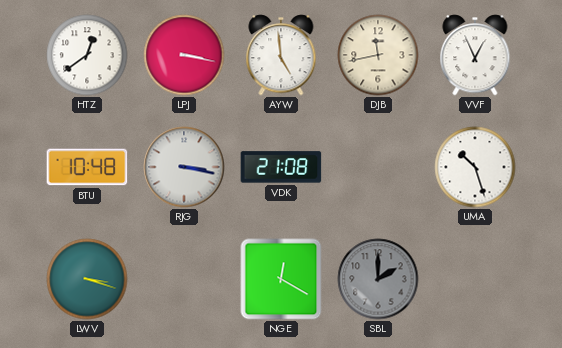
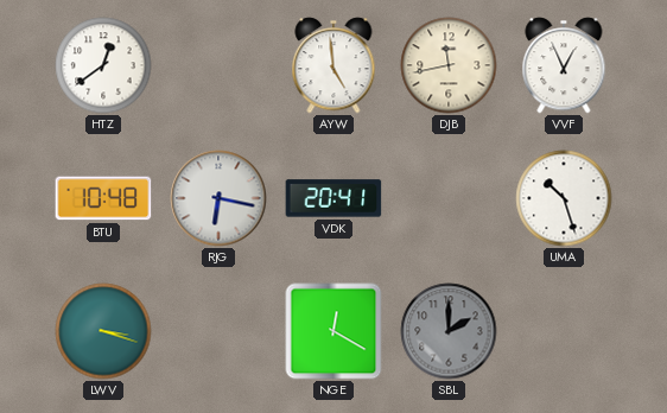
LPJ: 3:17 -> none (184, 55)
RJG: 3:17 -> 6:17 (218, 198)
VDK: 21:08 -> 20:41 (333, 198)
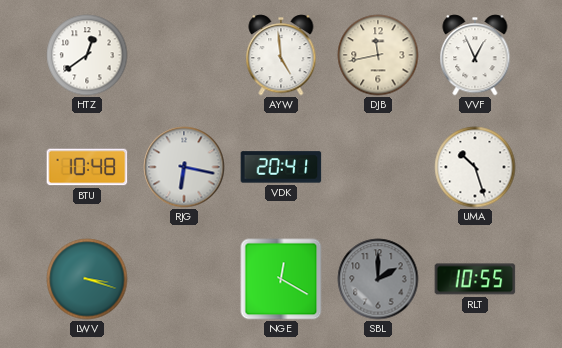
RLT: none -> 10:55 (475, 279)
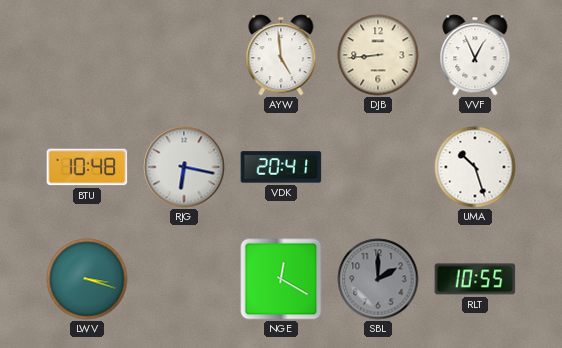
HTZ: 12:39 -> none (87, 55)
DJB: 11:43 -> 8:44 (378, 55)
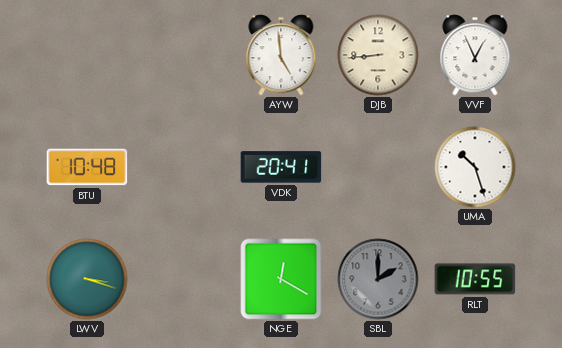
RJG: 6:17 -> none (184, 167)
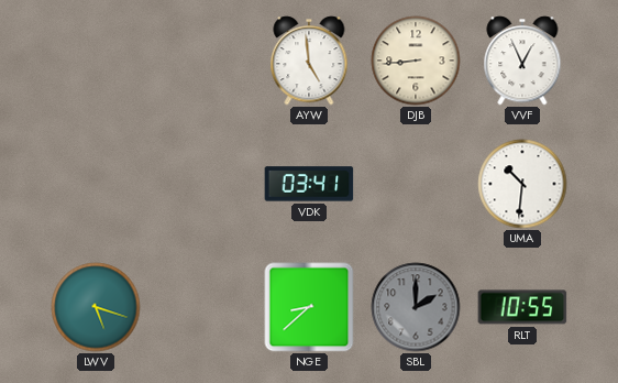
BTU: 10:48 -> none (87, 167)
VDK: 20:41 -> 03:41 (309, 184)
UMA: 10:27 -> 10:31 (522, 184)
LWV: 3:18 -> 5:18 (96, 307)
NGE: 12:20 -> 8:38 (309, 307)
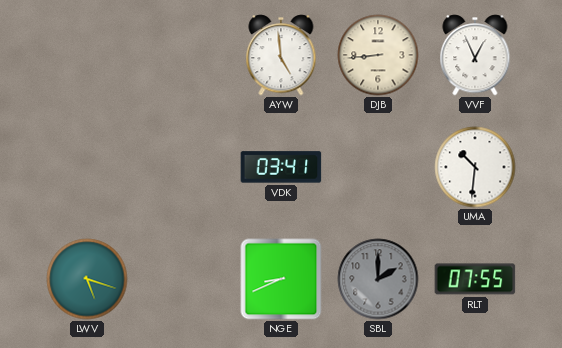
NGE: 8:38 -> 8:41 (281, 279)
RLT: 10:55 -> 07:55 (475, 279)
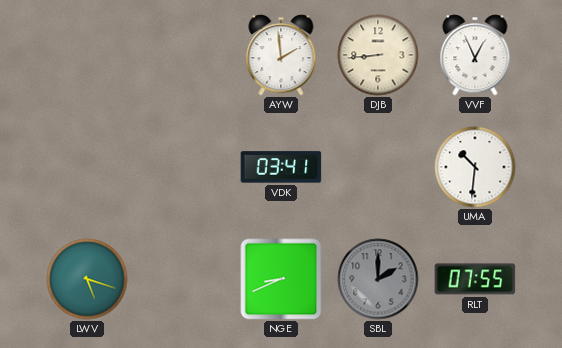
AYW: 4:59 -> 1:59 (281, 55)
